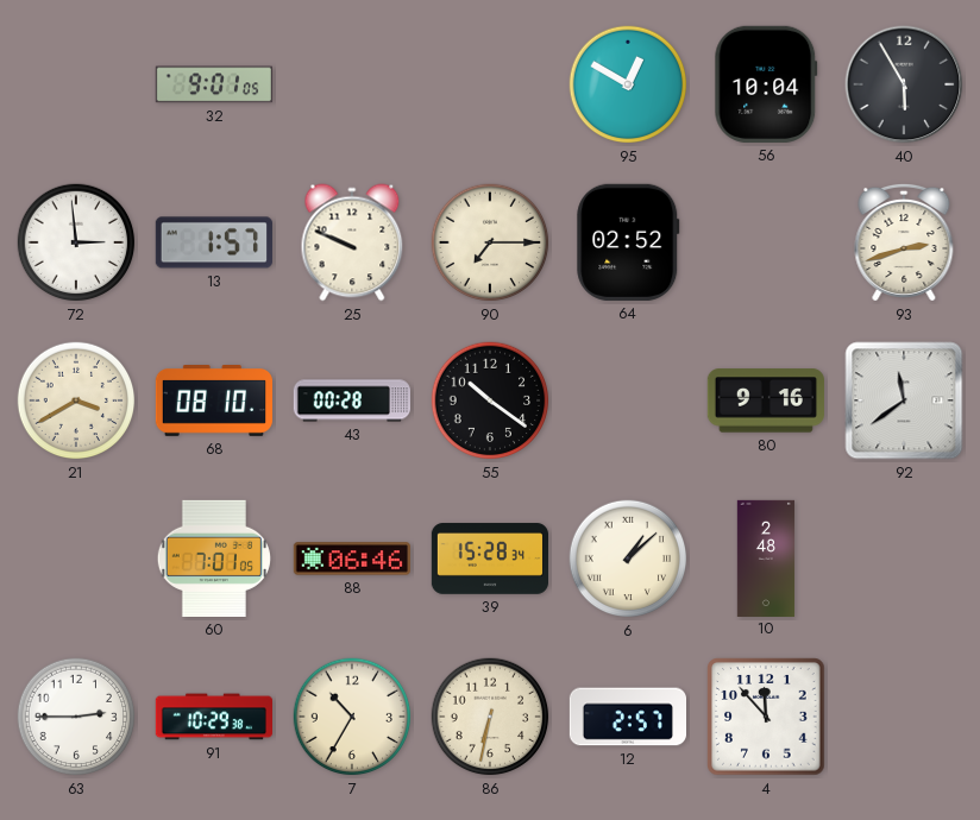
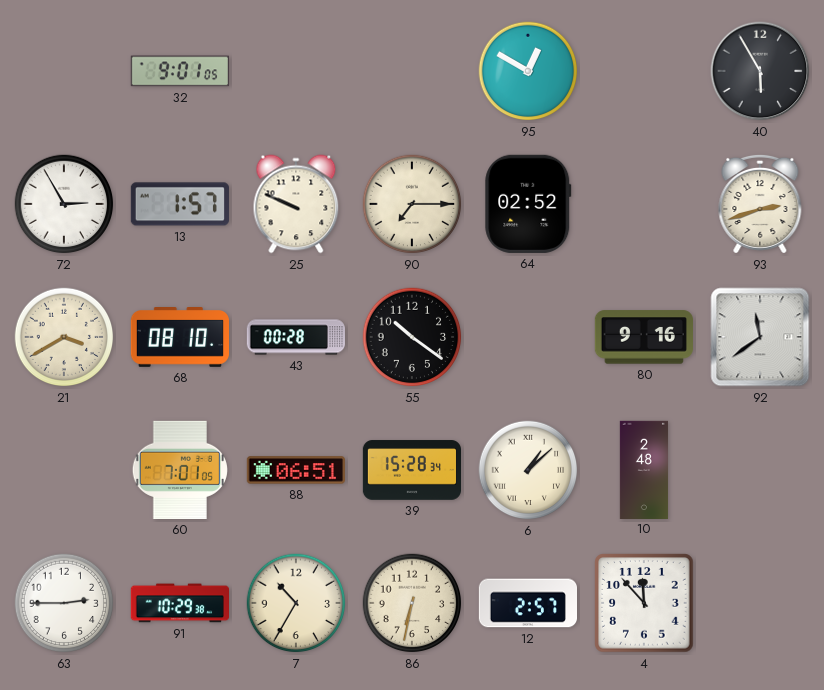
56: 10:04 -> none (766, 84)
72: 2:59 -> 2:55 (64, 204)
88: 06:46 -> 06:51 (296, 470)
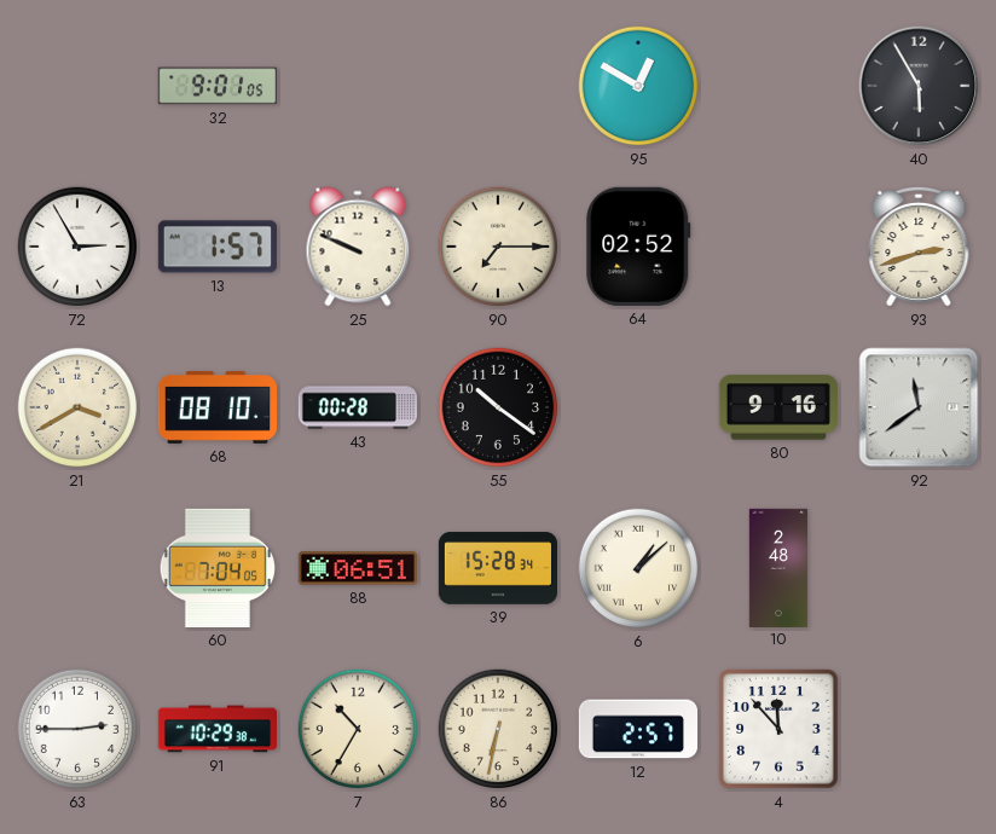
60: 7:01 -> 7:04 (218, 568)
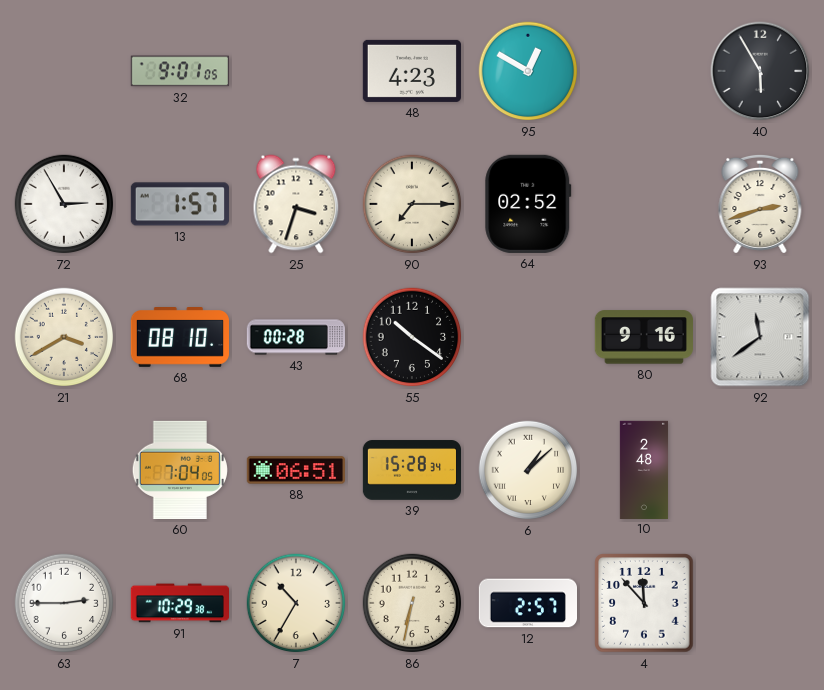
48: none -> 4:23 (412, 71)
25: 9:49 -> 3:33 (296, 204)
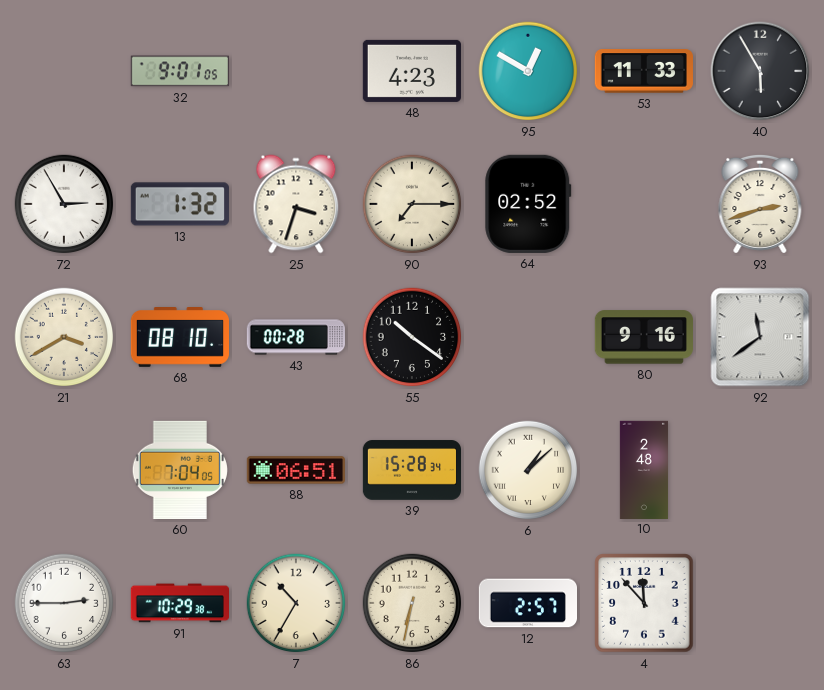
53: none -> 11:33 (644, 71)
13: 1:57 -> 1:32 (180, 204)
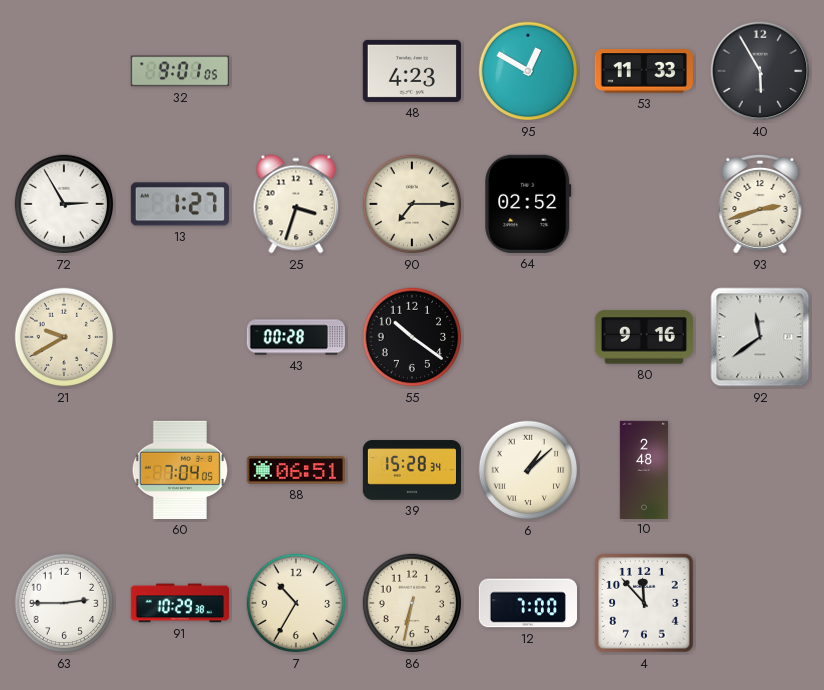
13: 1:32 -> 1:27 (180, 204)
21: 3:40 -> 9:40 (64, 337)
68: 08:10 -> none (179, 338)
12: 2:57 -> 7:00 (527, 603)
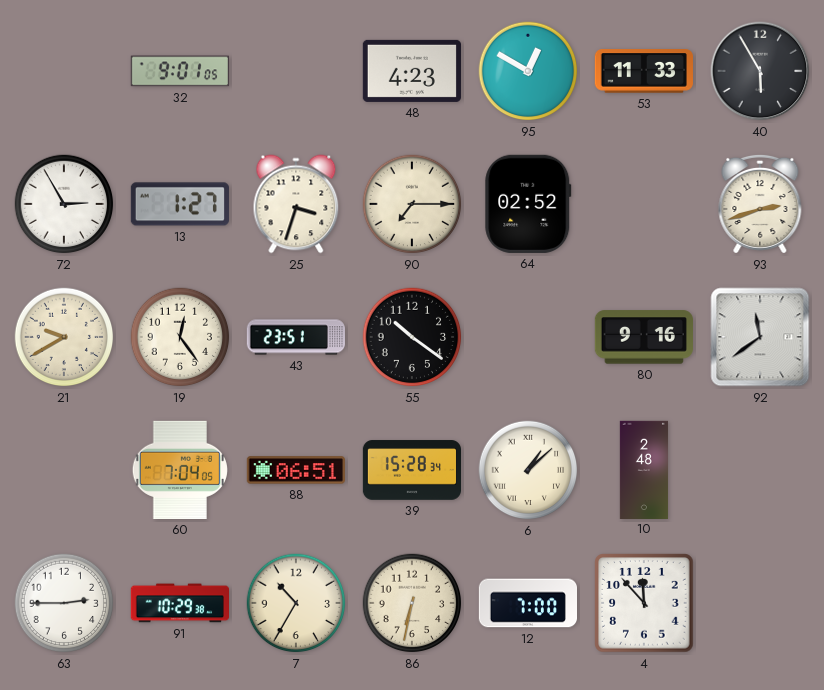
19: none -> 12:24 (180, 337)
43: 00:28 -> 23:51 (296, 337)
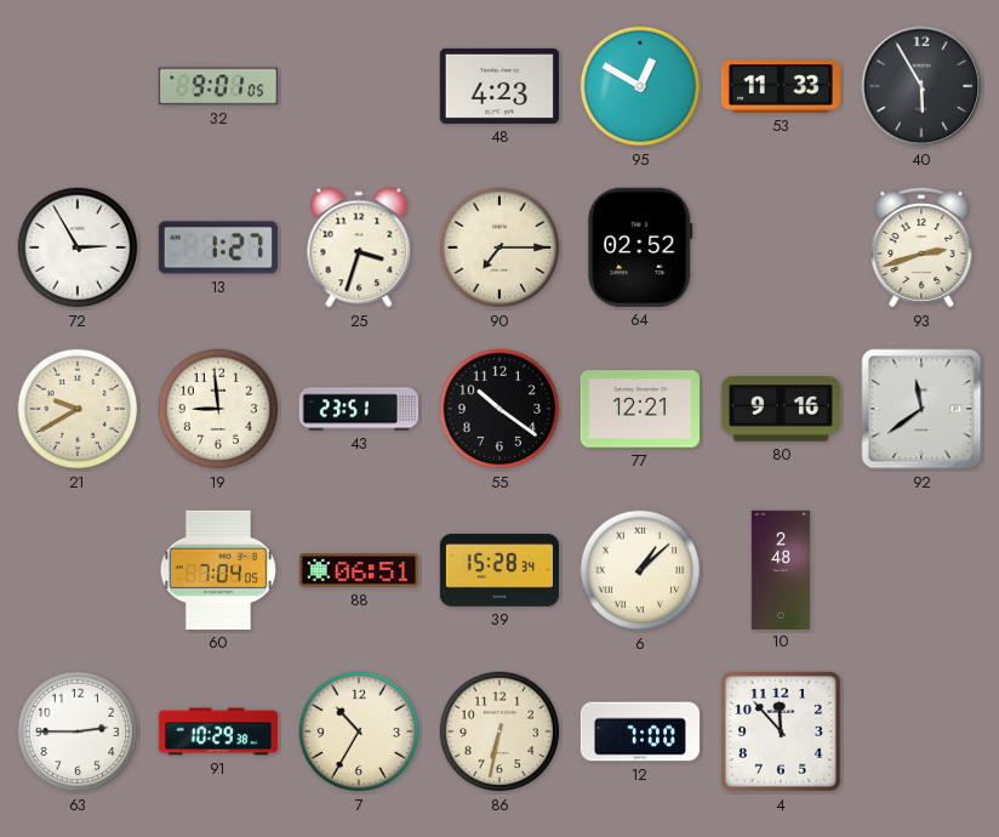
19: 12:24 -> 8:59 (218, 409)
77: none -> 12:21 (640, 409)
